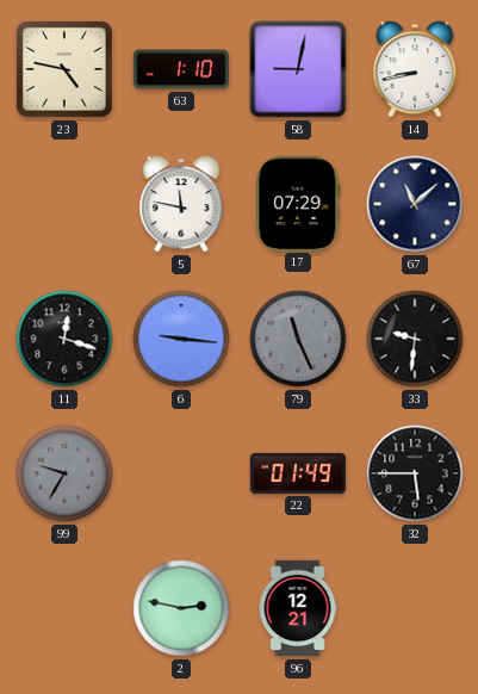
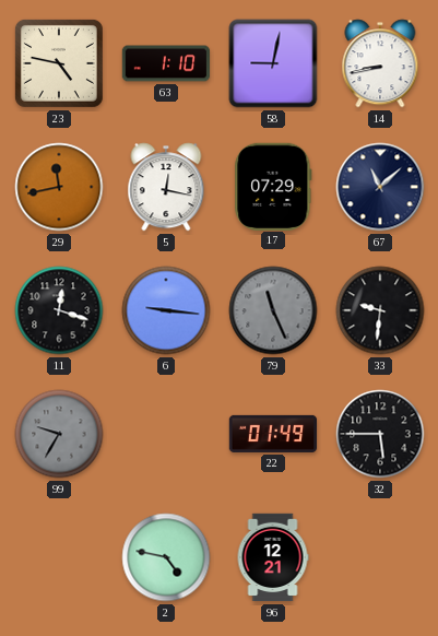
29: none -> 11:43 (59, 187)
5: 11:47 -> 12:17 (166, 187)
2: 2:47 -> 4:47 (166, 557)
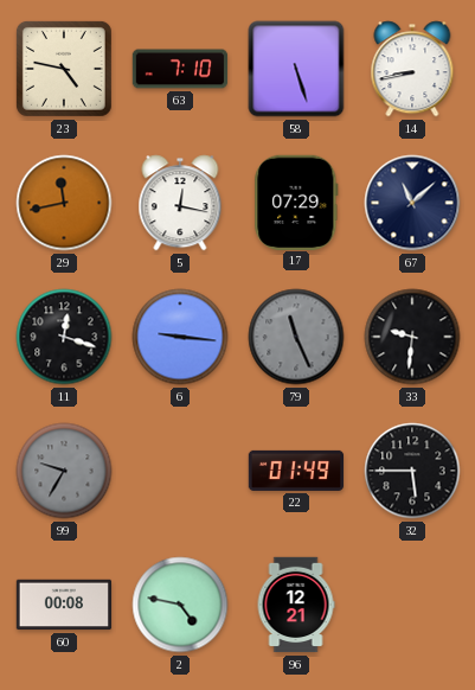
63: 1:10 -> 7:10 (180, 69)
58: 9:02 -> 5:27 (296, 69)
60: none -> 00:08 (64, 605)
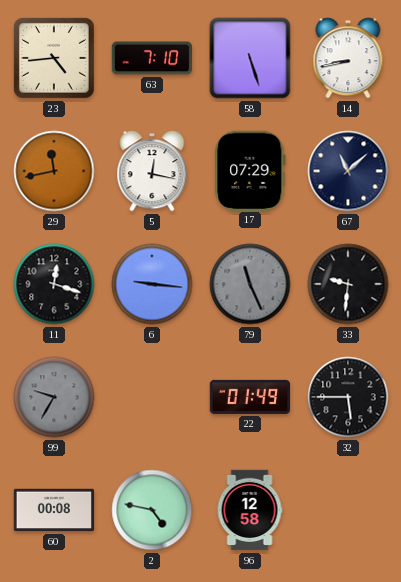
23: 4:47 -> 4:44 (54, 58)
96: 12:21 -> 12:58 (250, 510)
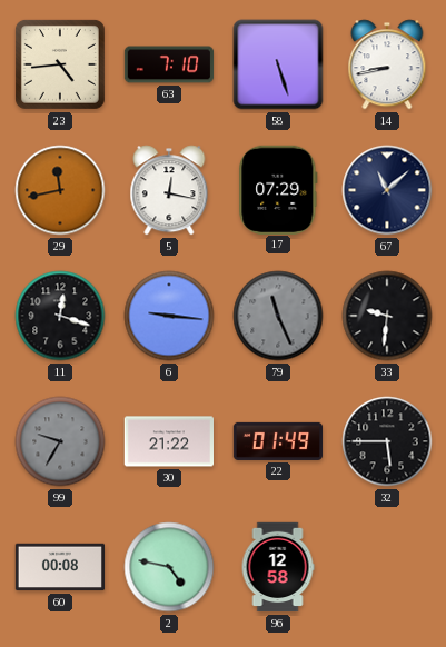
30: none -> 21:22 (168, 441)
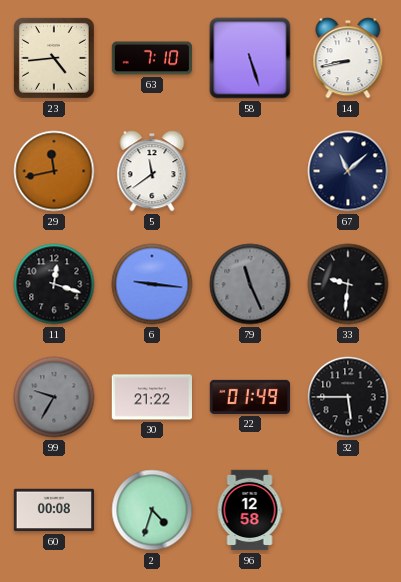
5: 12:17 -> 11:39 (152, 171)
17: 07:29 -> none (278, 189)
2: 4:47 -> 4:33 (152, 510)
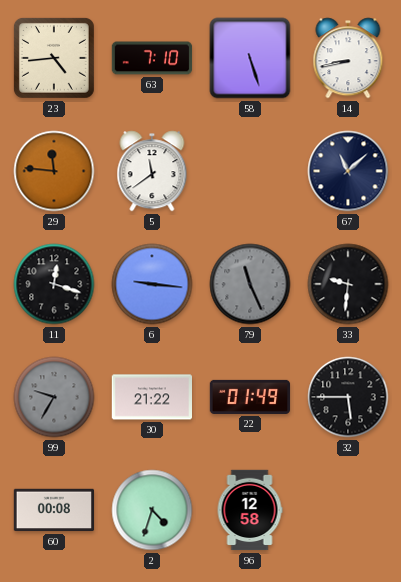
29: 11:43 -> 11:46 (54, 171)
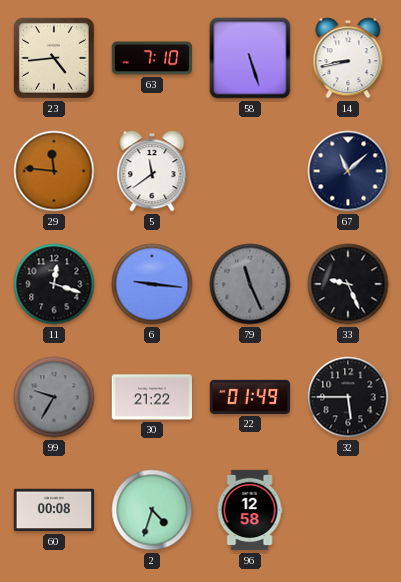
33: 9:31 -> 9:26 (348, 284)
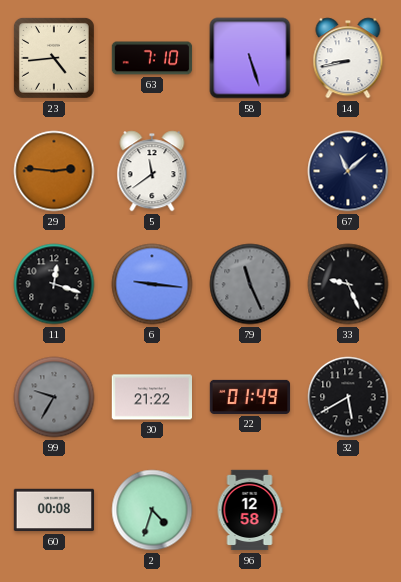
29: 11:46 -> 2:46 (54, 171)
32: 5:45 -> 5:40 (348, 397)
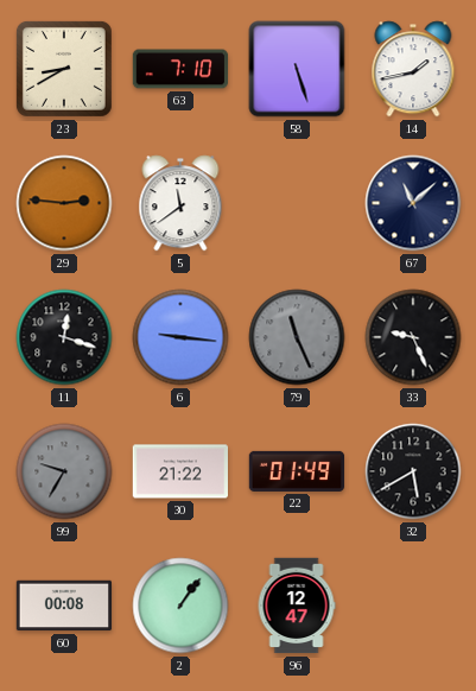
23: 4:44 -> 8:40 (64, 69)
14: 8:43 -> 1:43 (413, 69)
2: 4:33 -> 1:06 (180, 606)
96: 12:58 -> 12:47 (297, 606)
